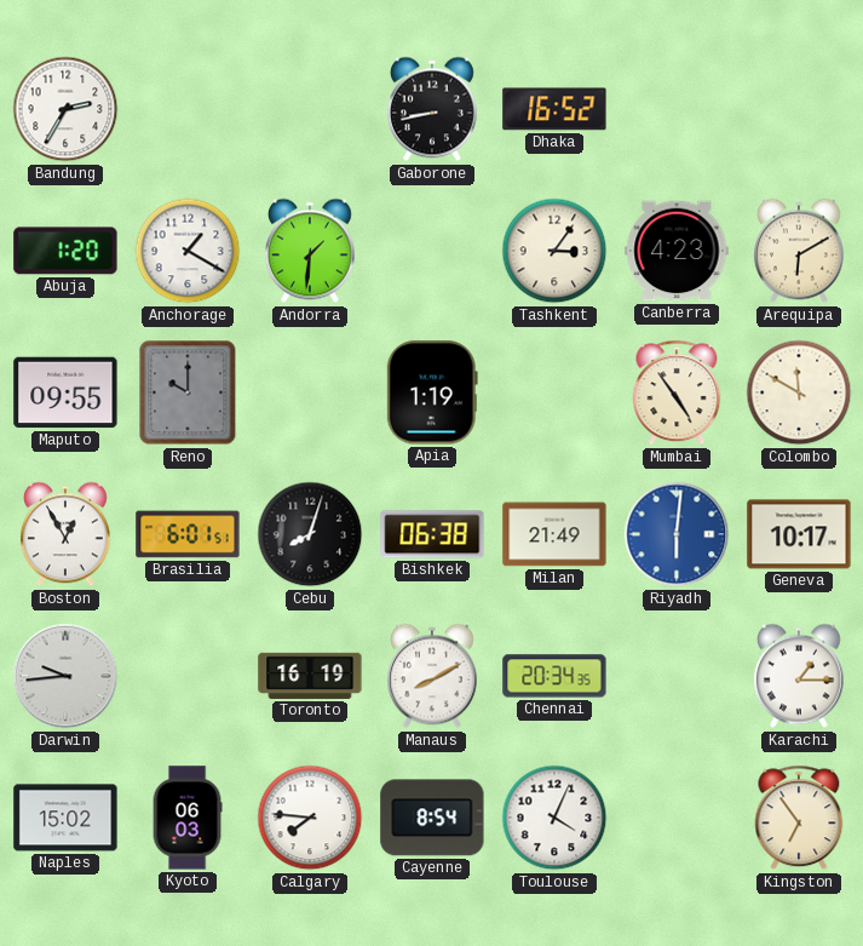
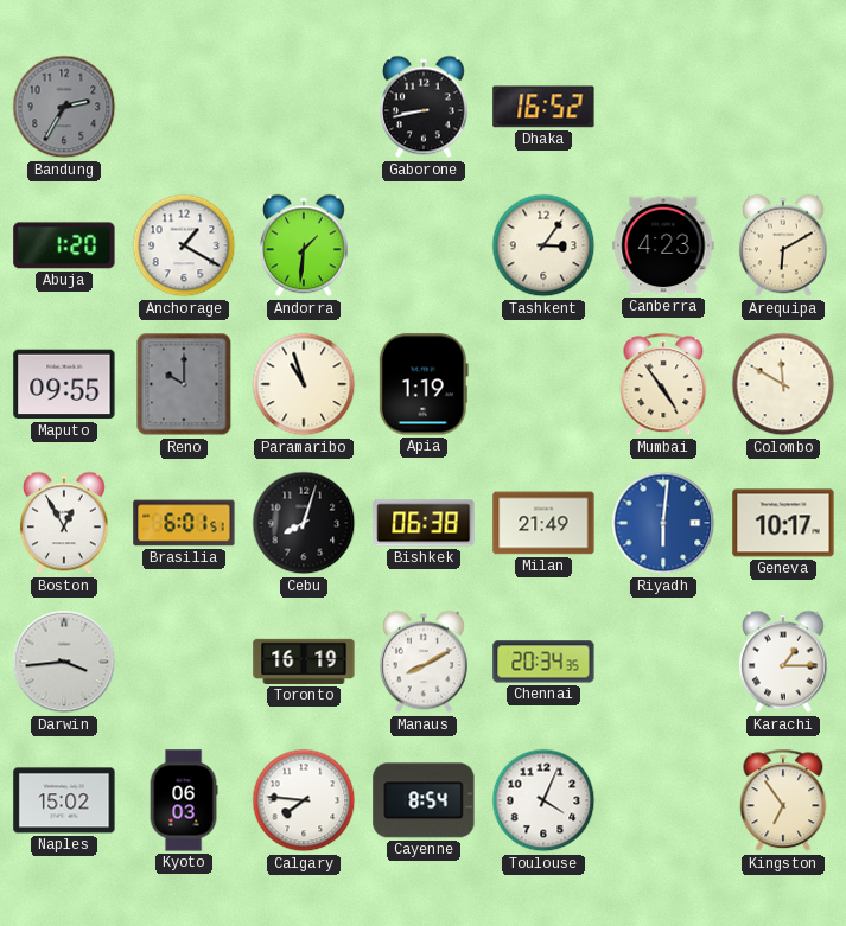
Bandung dial: white -> grey (64, 107)
Paramaribo: none -> 10:57 (304, 384)
Darwin: 9:44 -> 3:44 (64, 662)
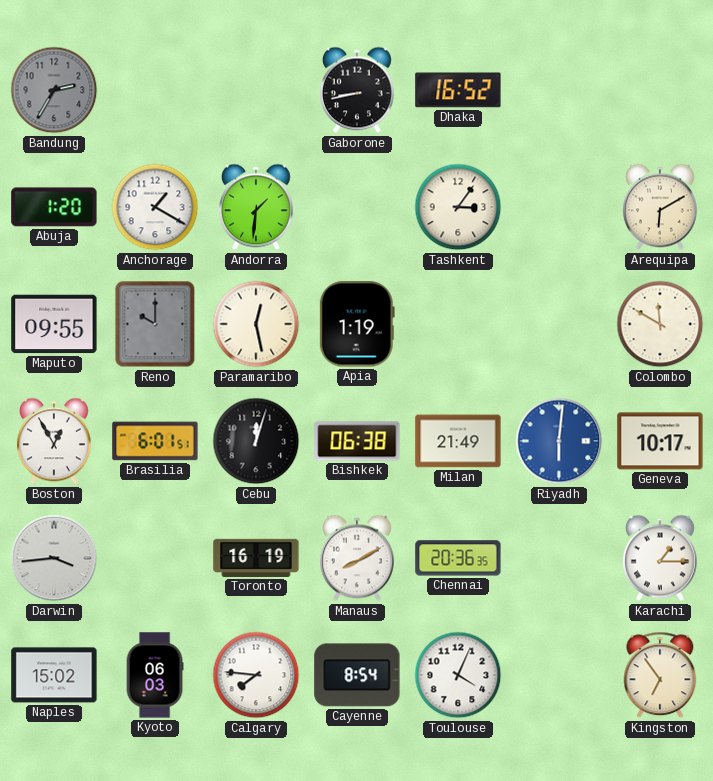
Canberra: 4:23 -> none (663, 245)
Paramaribo: 10:57 -> 12:28 (256, 324)
Mumbai: 4:54 -> none (663, 384)
Cebu: 8:03 -> 12:03 (256, 441)
Chennai: 20:34 -> 20:36 (458, 558)
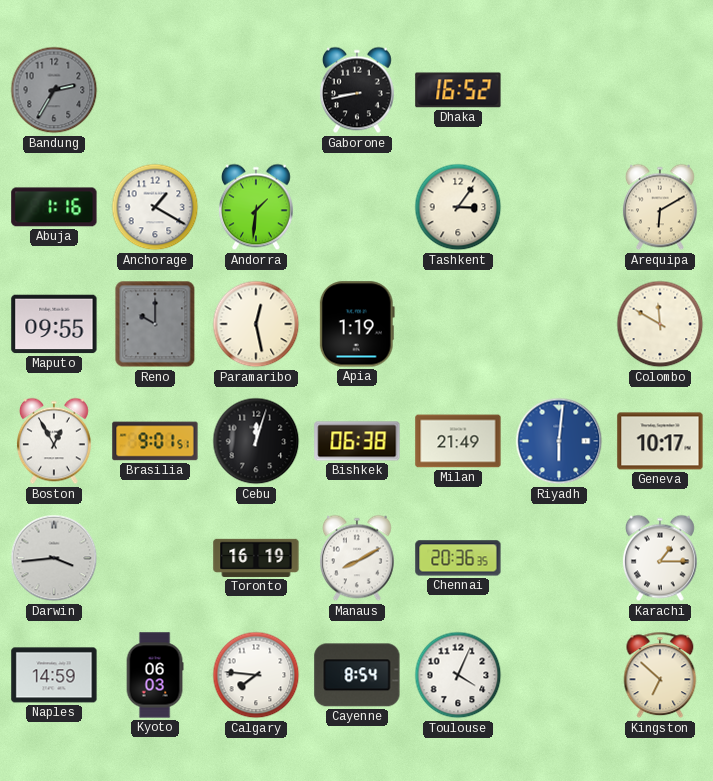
Abuja: 1:20 -> 1:16 (54, 207)
Brasilia: 6:01 -> 9:01 (155, 441)
Naples: 15:02 -> 14:59 (54, 675)
Kingston: 6:54 -> 6:52 (660, 675)
